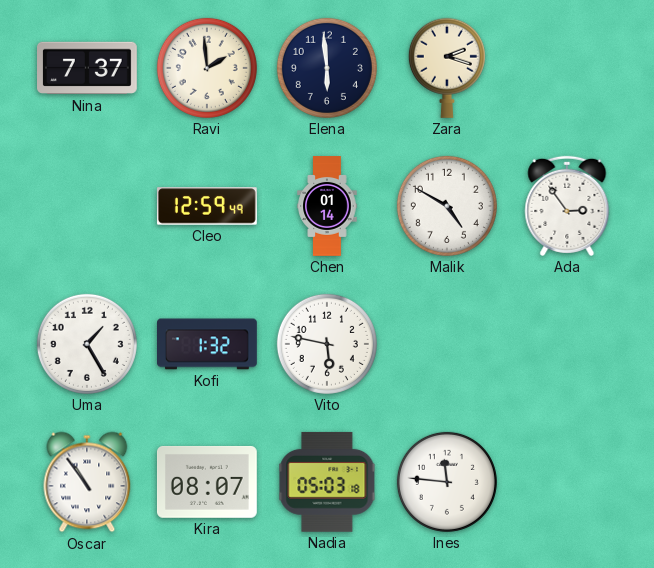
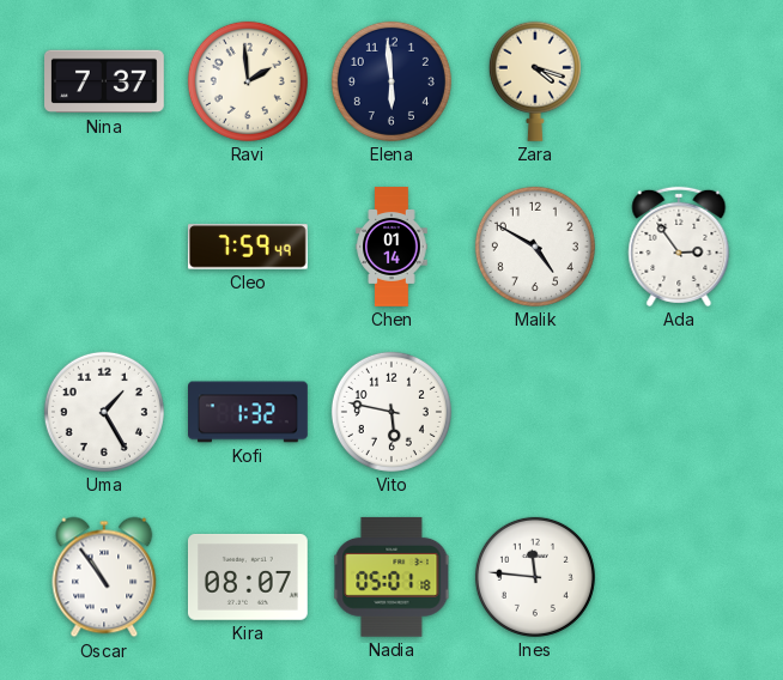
Zara: 2:18 -> 4:18 (535, 81)
Cleo: 12:59 -> 7:59 (248, 247)
Nadia: 05:03 -> 05:01 (391, 577)
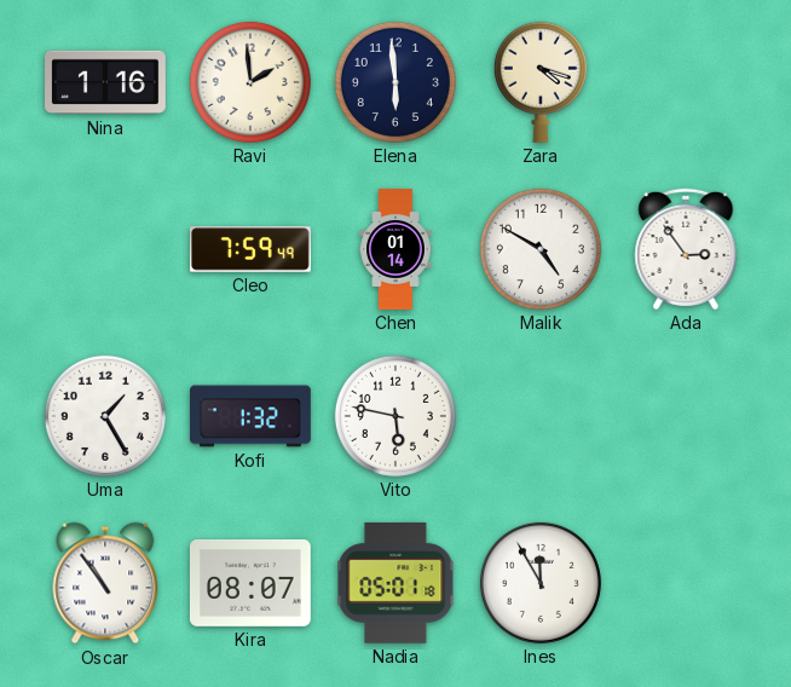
Nina: 7:37 -> 1:16 (106, 82)
Ines: 11:46 -> 11:55 (541, 583)
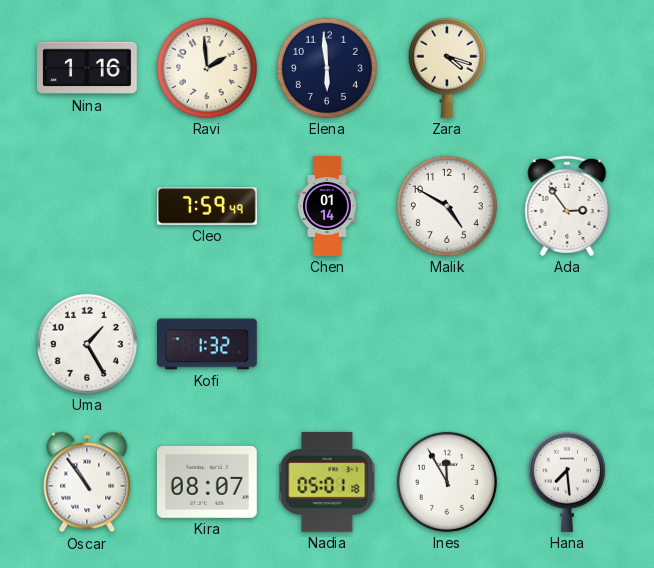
Vito: 5:47 -> none (395, 416)
Hana: none -> 7:29 (567, 482)
